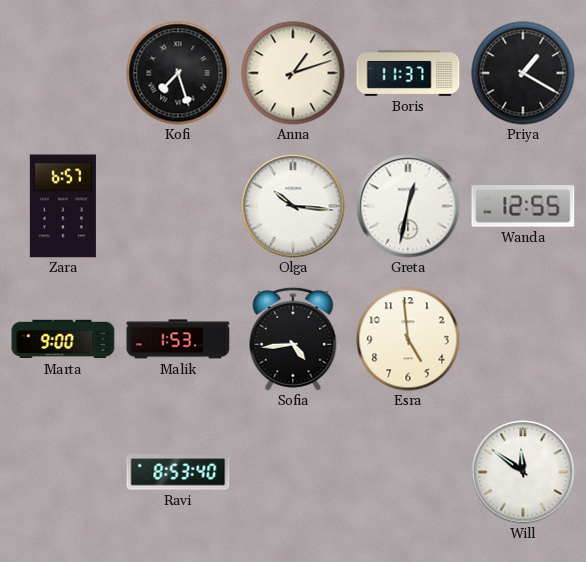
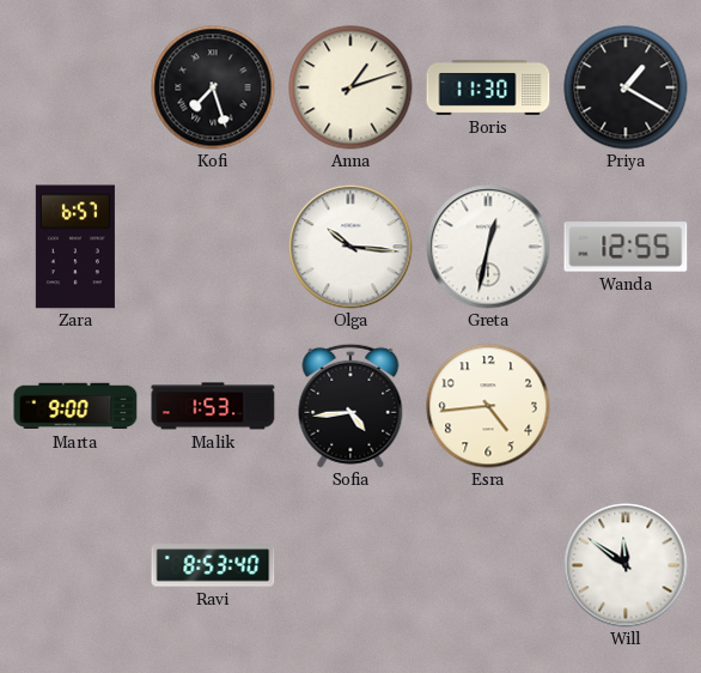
Boris: 11:37 -> 11:30 (488, 87)
Esra: 4:59 -> 4:44 (488, 406)
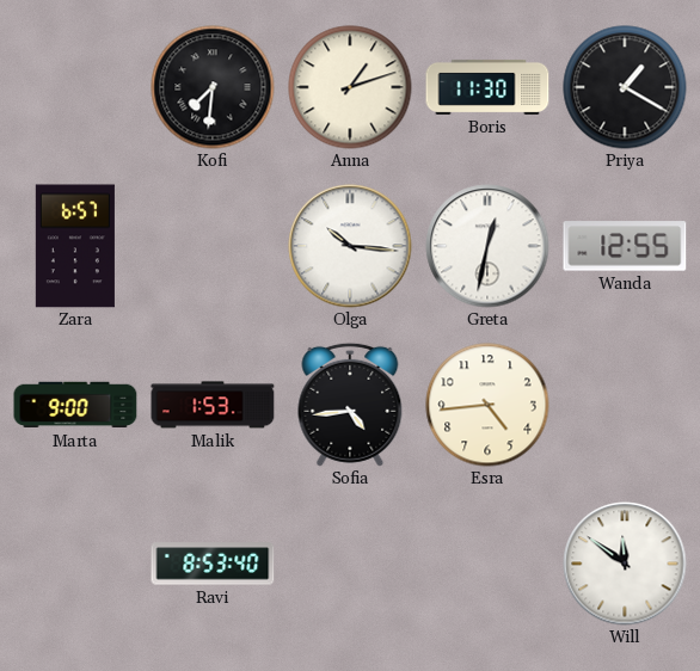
Kofi: 7:27 -> 7:31 (213, 87)
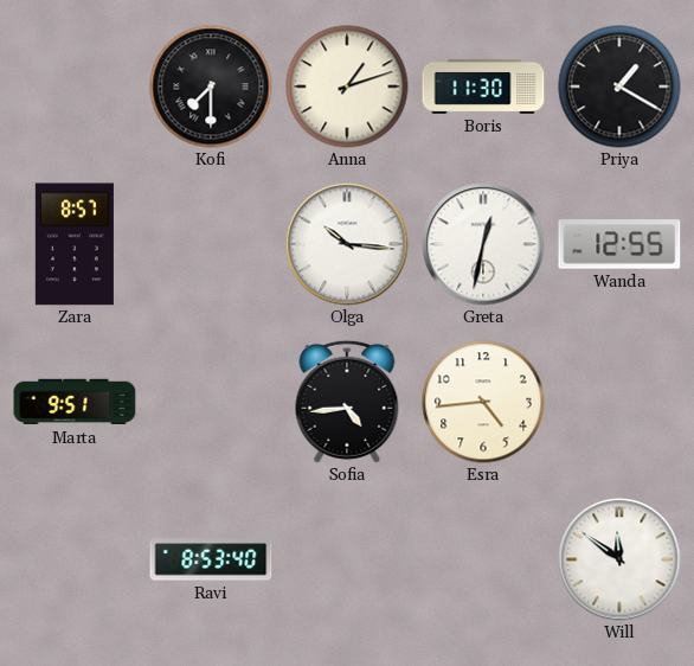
Kofi: 7:31 -> 7:30 (211, 87)
Zara: 6:57 -> 8:57 (75, 244)
Marta: 9:00 -> 9:51 (75, 402)
Malik: 1:53 -> none (213, 405)
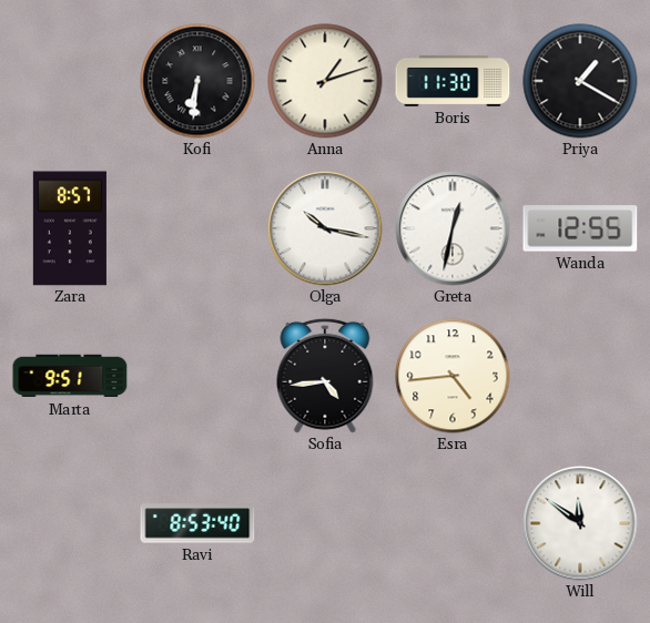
Kofi: 7:30 -> 6:31 (197, 81)
Olga: 10:16 -> 10:17 (325, 228)
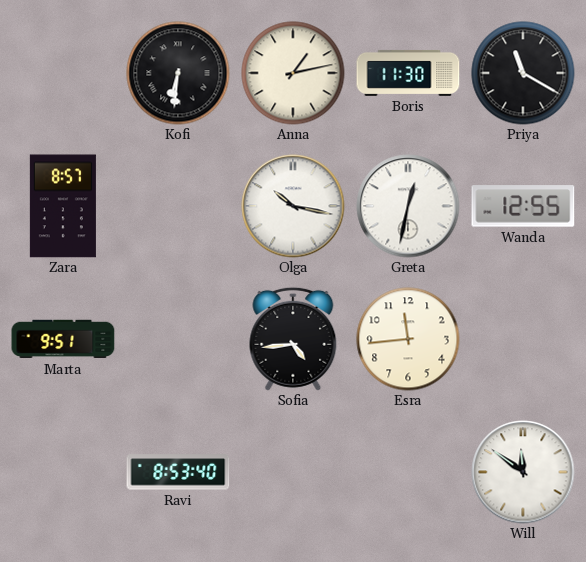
Anna: 1:12 -> 1:13 (293, 73)
Priya: 1:20 -> 11:20 (523, 73)
Esra: 4:44 -> 11:44 (408, 339)
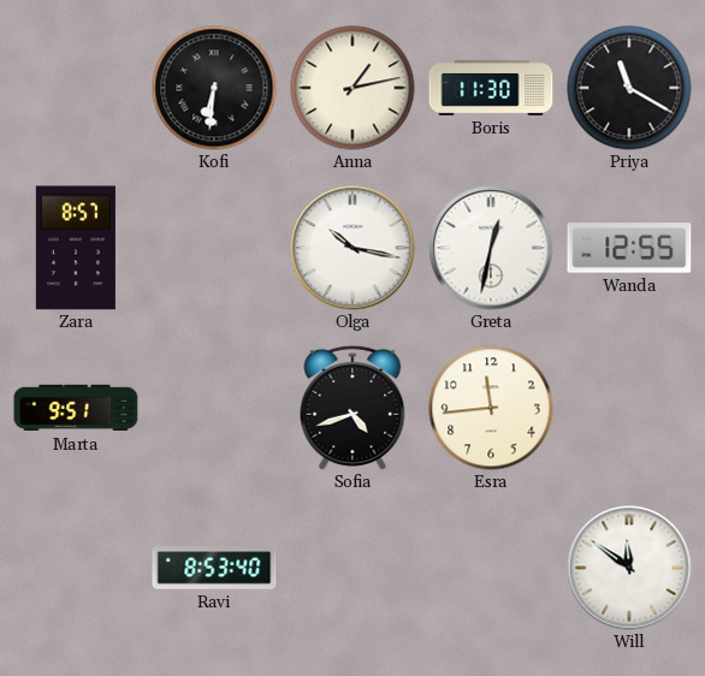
Sofia: 4:44 -> 4:42 (352, 408)
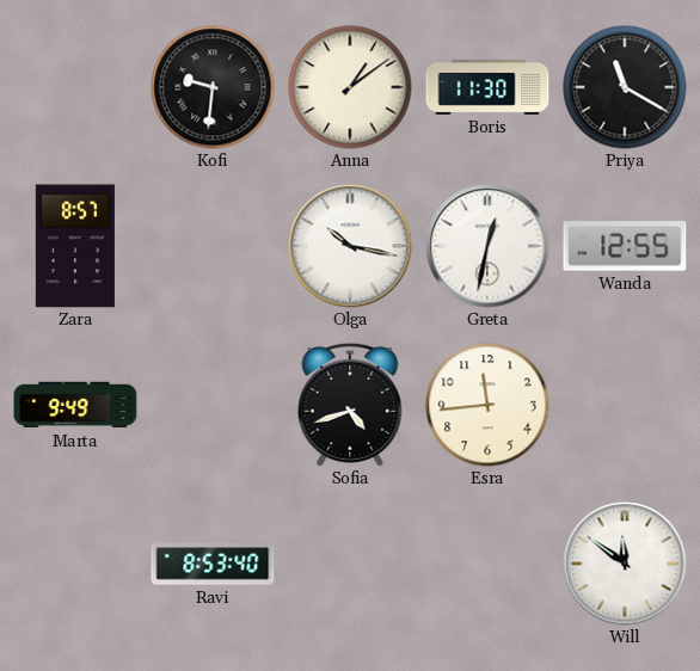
Kofi: 6:31 -> 9:31 (213, 87)
Anna: 1:13 -> 1:09 (350, 87)
Marta: 9:51 -> 9:49 (75, 405)
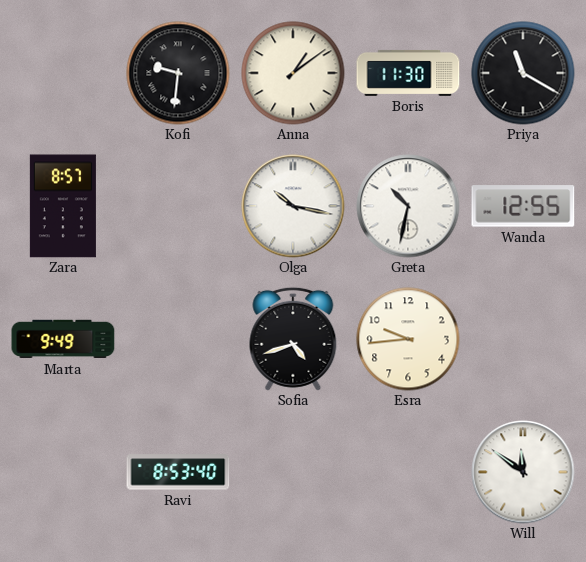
Greta: 12:32 -> 10:32 (408, 206)
Esra: 11:44 -> 9:44 (408, 339)
